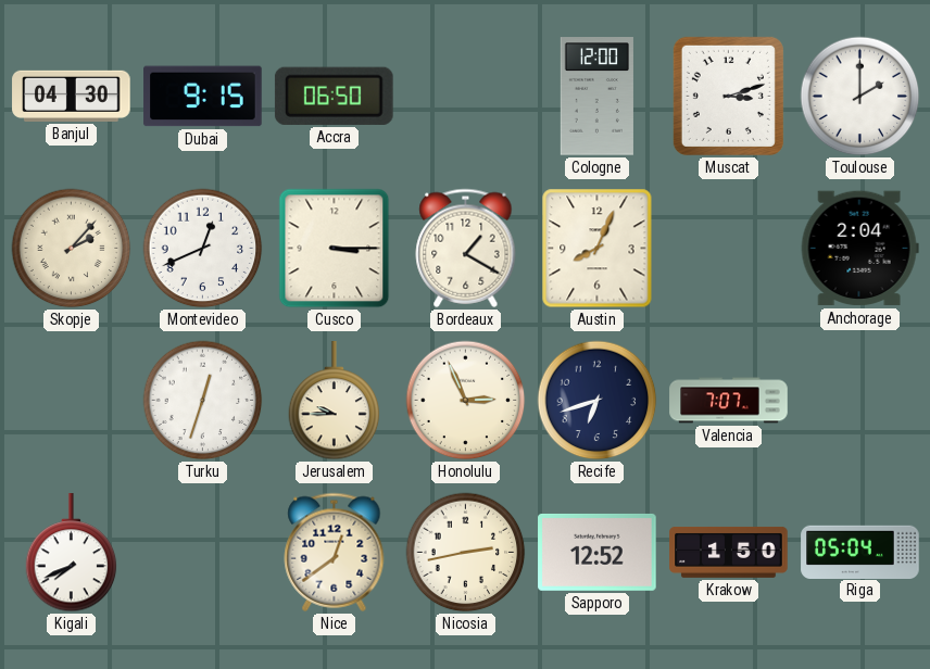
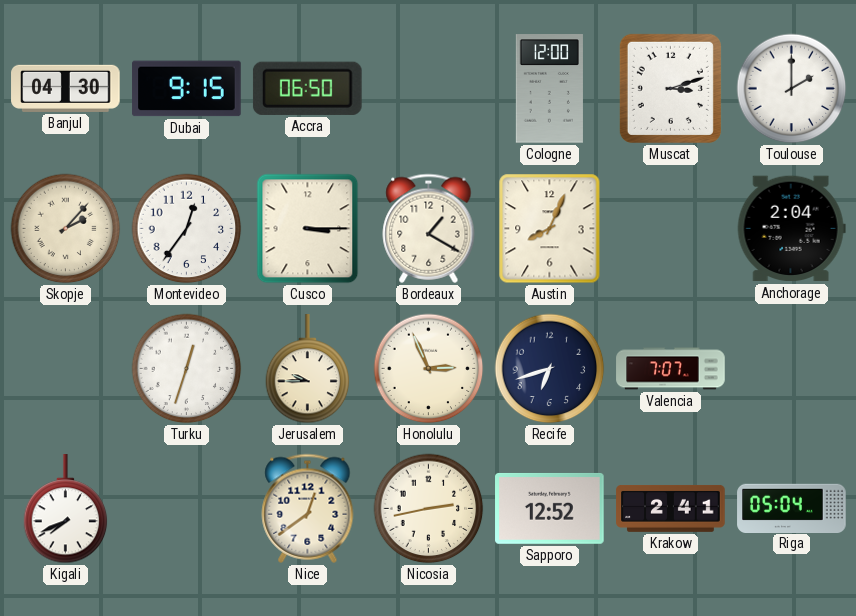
Montevideo: 12:41 -> 12:36 (187, 229)
Krakow: 1:50 -> 2:41 (671, 508)
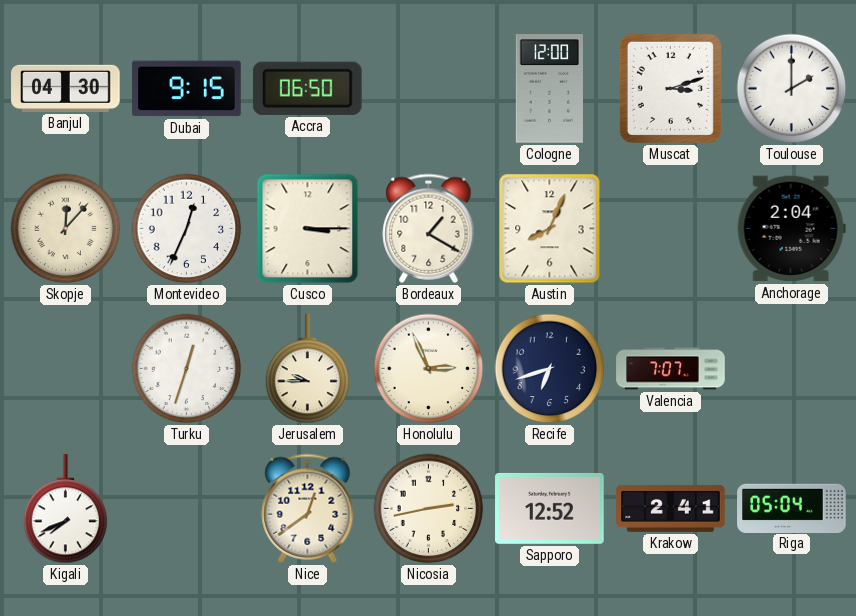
Skopje: 2:07 -> 12:07 (66, 229)
Montevideo: 12:36 -> 12:34 (187, 229)
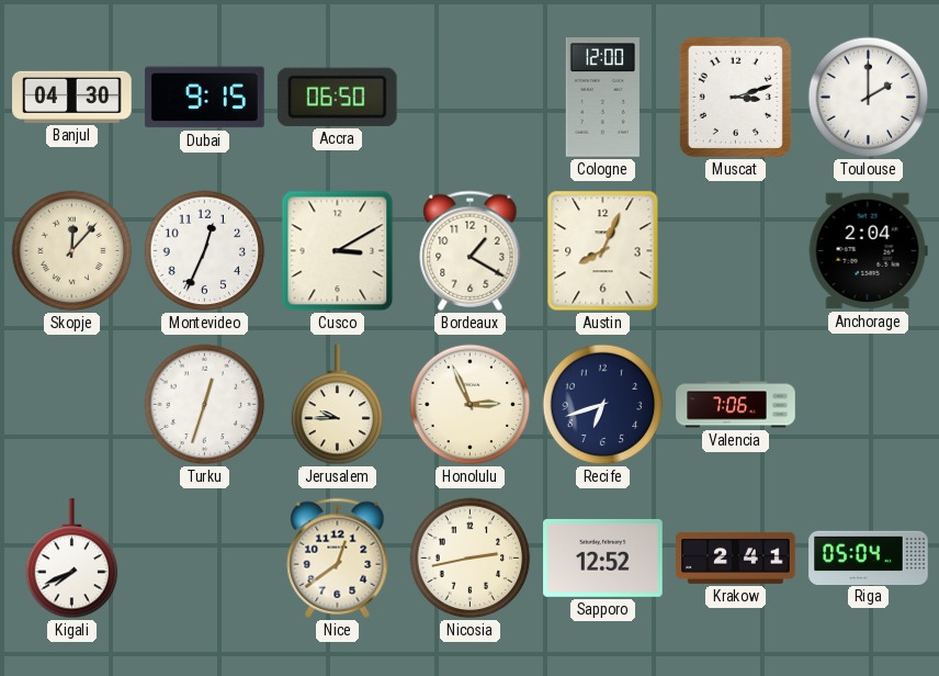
Cusco: 3:15 -> 3:10 (338, 251)
Valencia: 7:07 -> 7:06 (736, 405)
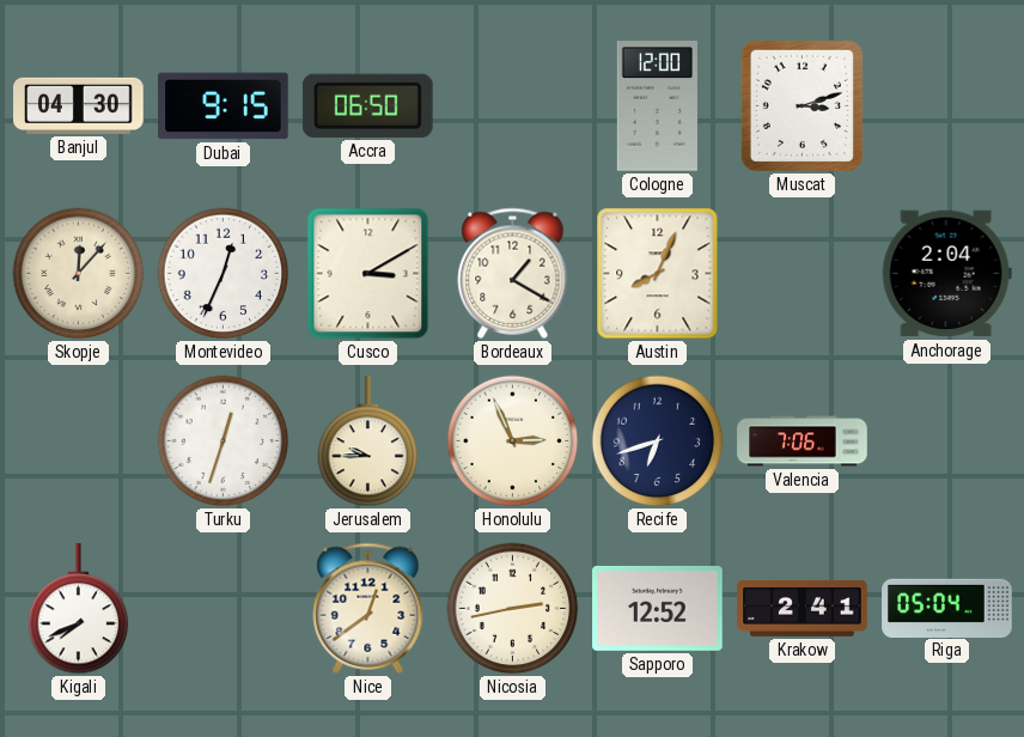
Toulouse: 2:00 -> none (869, 98)
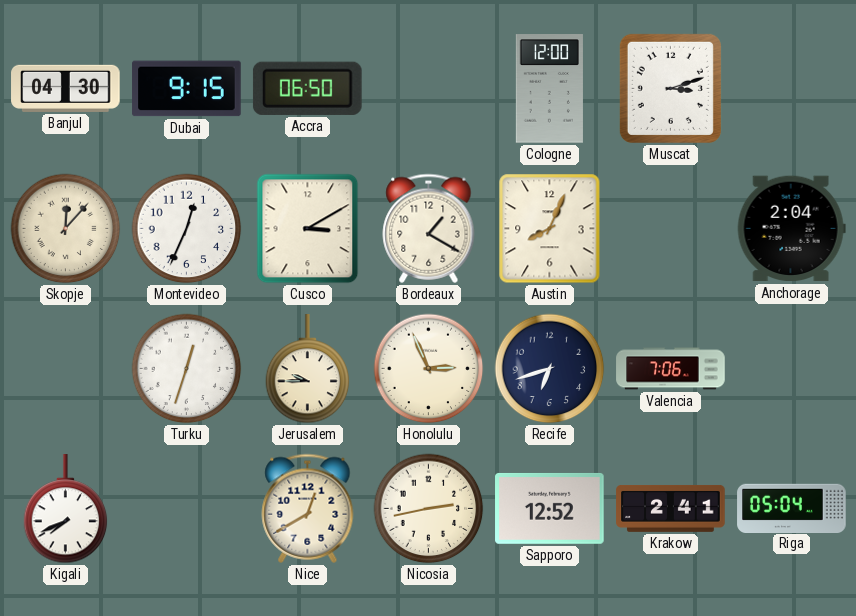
Nice: 12:39 -> 12:40 (308, 508)
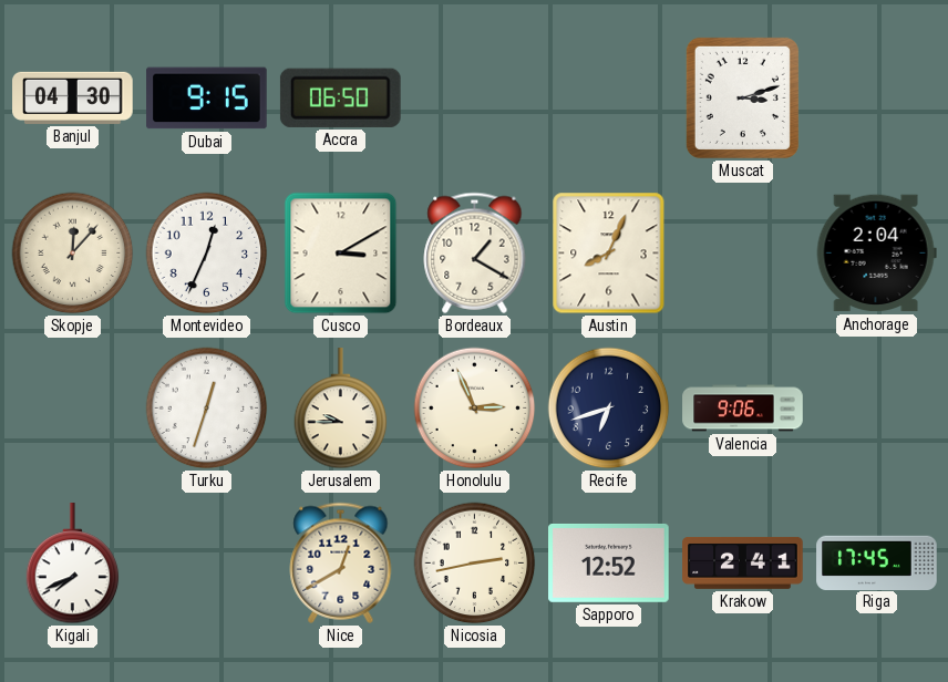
Cologne: 12:00 -> none (549, 89)
Valencia: 7:06 -> 9:06 (743, 409)
Riga: 05:04 -> 17:45 (877, 562)
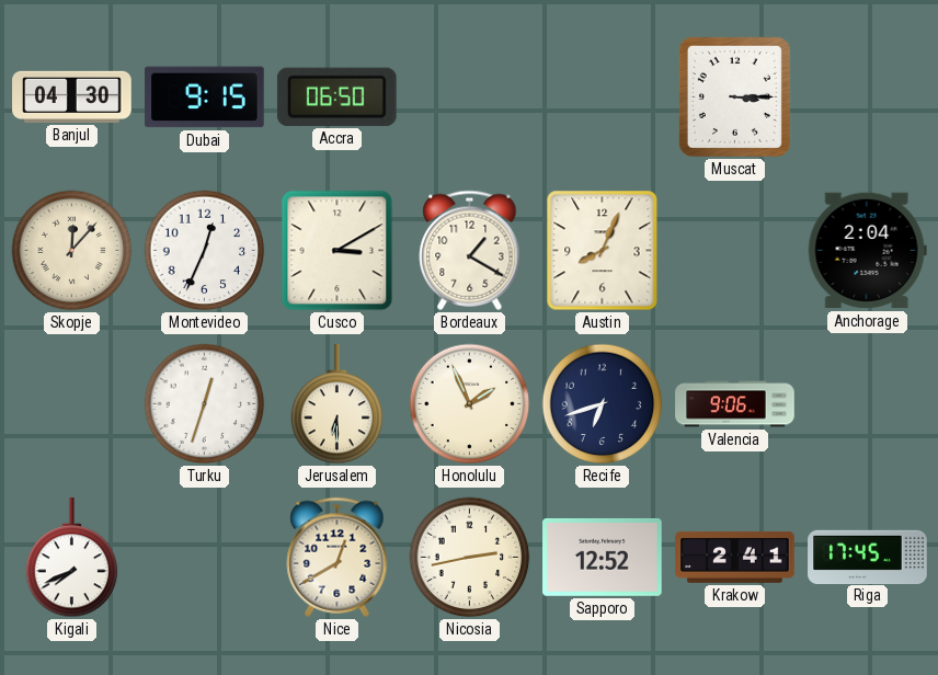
Muscat: 3:12 -> 3:15 (734, 96)
Jerusalem: 9:45 -> 6:30 (338, 404)
Honolulu: 2:56 -> 1:56 (470, 404)
